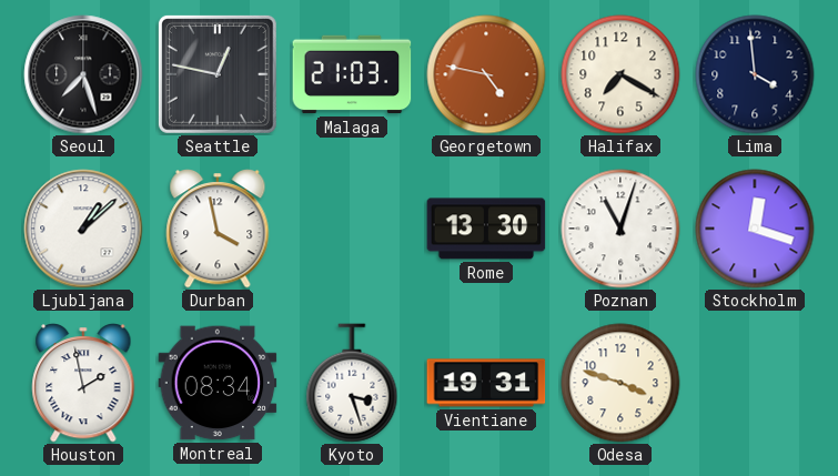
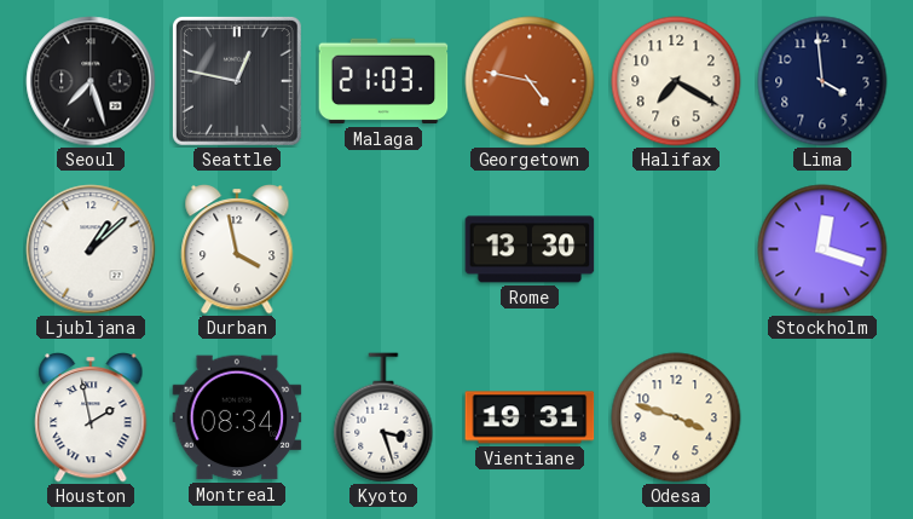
Poznan: 11:03 -> none (620, 229)
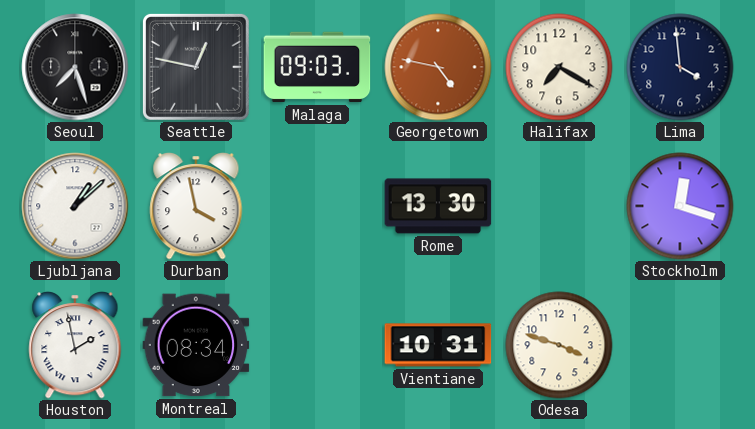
Malaga: 21:03 -> 09:03 (317, 67)
Kyoto: 3:27 -> none (383, 417)
Vientiane: 19:31 -> 10:31 (438, 345)
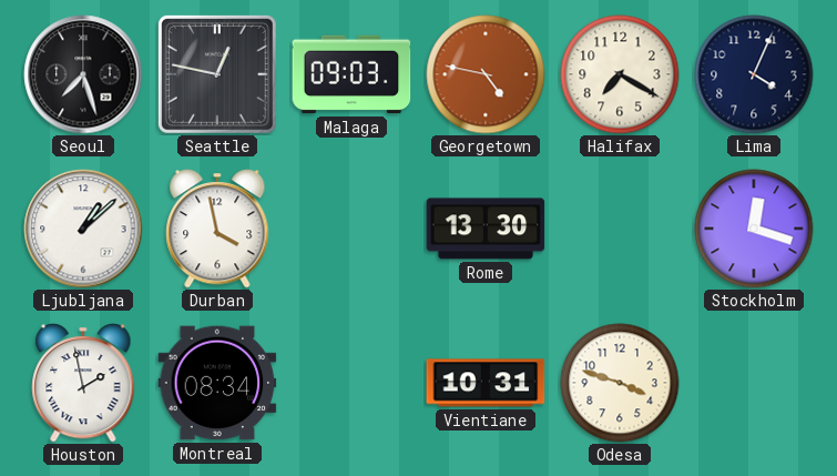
Lima: 3:59 -> 4:04 (754, 74)
